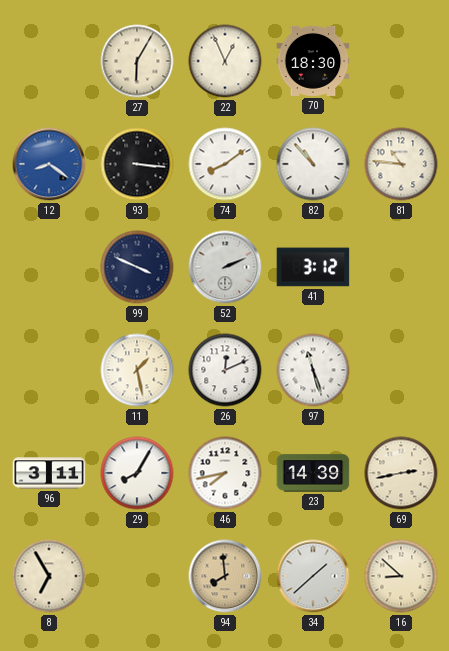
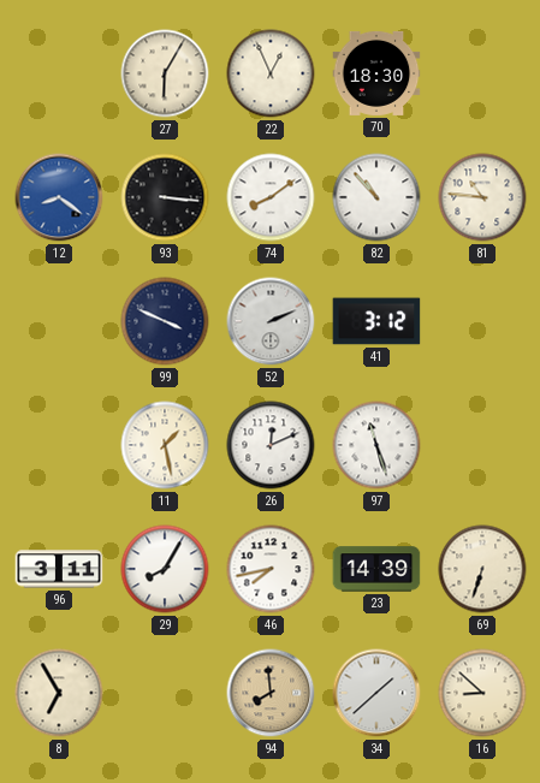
69: 2:43 -> 6:33 (482, 569)
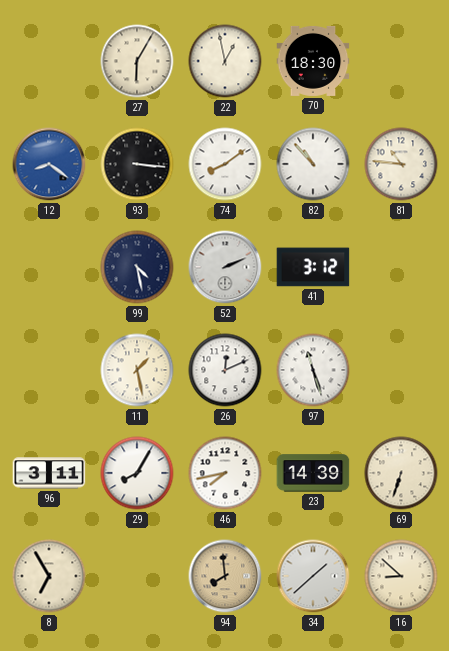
22: 12:56 -> 12:58 (225, 61)
99: 3:49 -> 4:28 (137, 267)
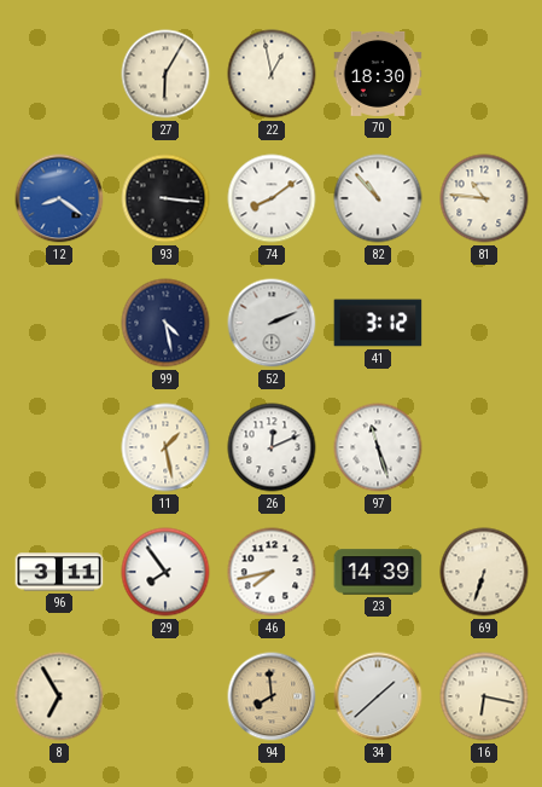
29: 8:05 -> 7:54 (165, 572)
16: 8:52 -> 6:17 (484, 696)
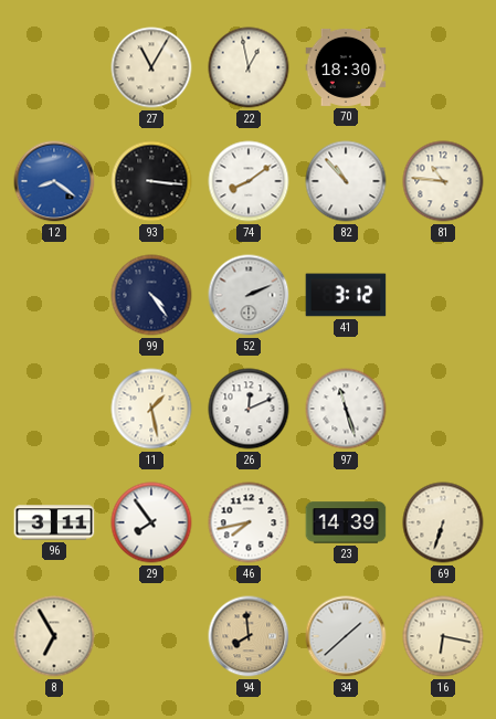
27: 6:05 -> 11:05 (151, 67)
99: 4:28 -> 4:24 (151, 295)
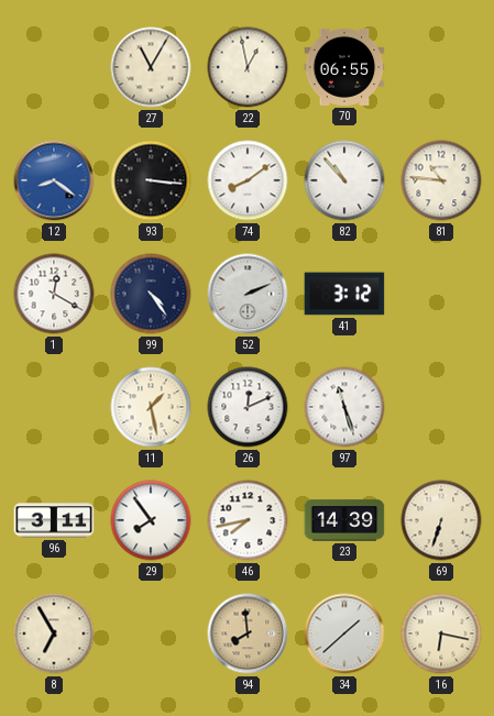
70: 18:30 -> 06:55 (344, 67)
1: none -> 12:20 (54, 294)
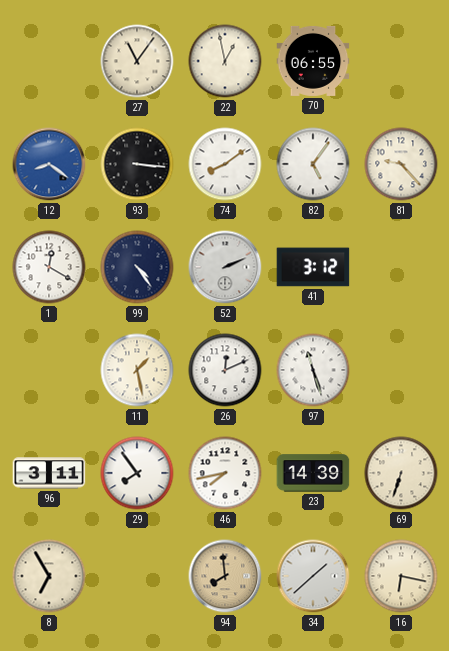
27: 11:05 -> 11:06 (137, 61)
82: 10:53 -> 5:06 (313, 164)
81: 10:46 -> 9:23 (401, 164)
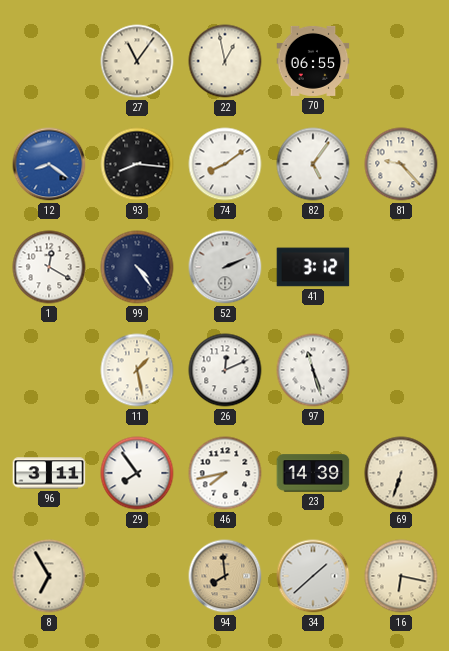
93: 3:16 -> 8:16 (137, 164)
